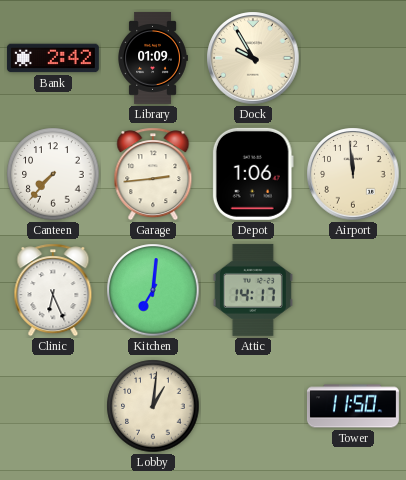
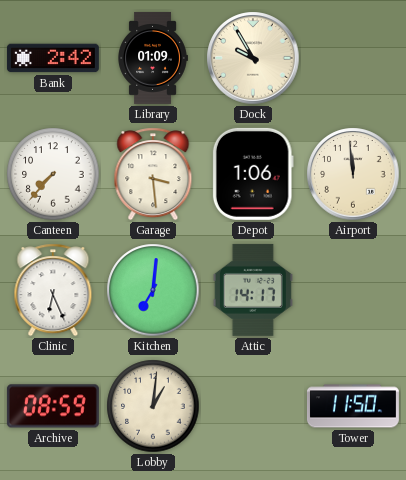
Garage: 2:44 -> 3:29 (153, 174)
Archive: none -> 08:59 (53, 406)
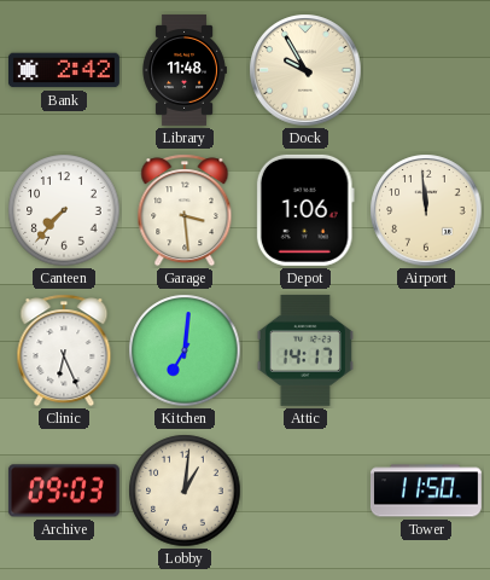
Library: 01:09 -> 11:48 (185, 70)
Archive: 08:59 -> 09:03 (64, 491)
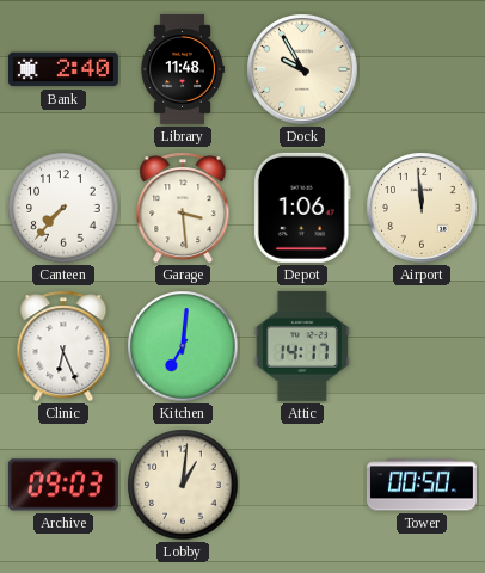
Bank: 2:42 -> 2:40 (63, 69)
Tower: 11:50 -> 00:50 (422, 485)
